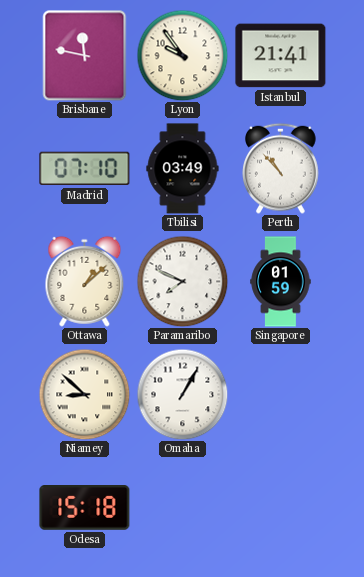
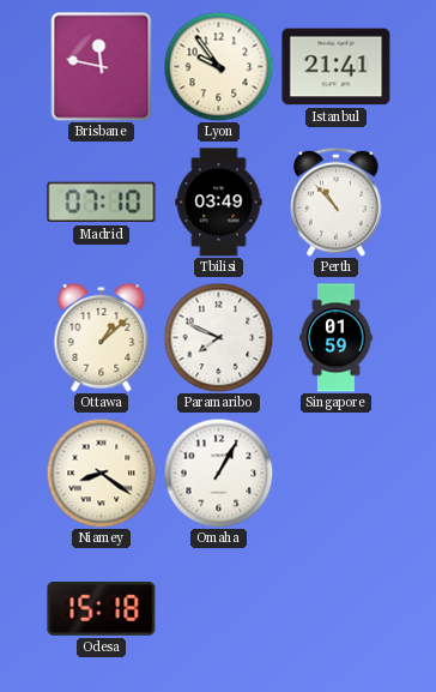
Niamey: 8:52 -> 8:21 (101, 473)
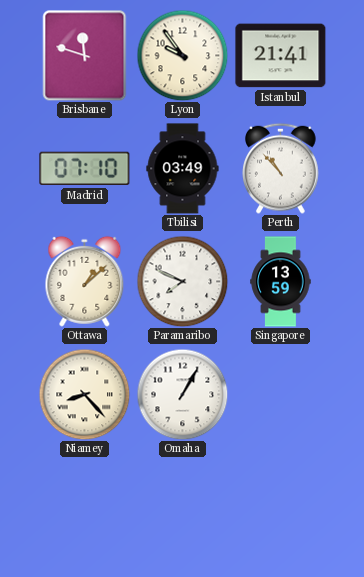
Brisbane: 11:47 -> 11:48 (85, 56)
Singapore: 01:59 -> 13:59 (281, 282)
Niamey: 8:21 -> 8:23 (84, 394)
Odesa: 15:18 -> none (102, 609)
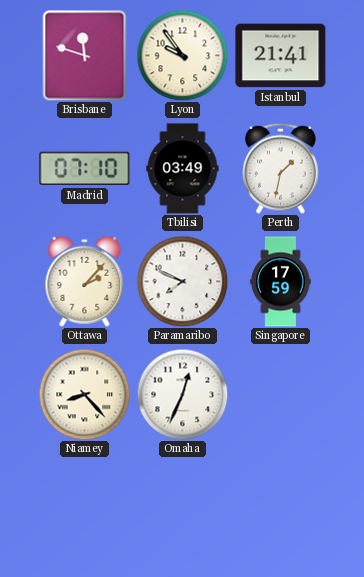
Perth: 10:53 -> 1:32 (281, 168)
Ottawa: 1:08 -> 2:07 (85, 281)
Singapore: 13:59 -> 17:59 (281, 282)
Omaha: 1:05 -> 12:34 (182, 394)
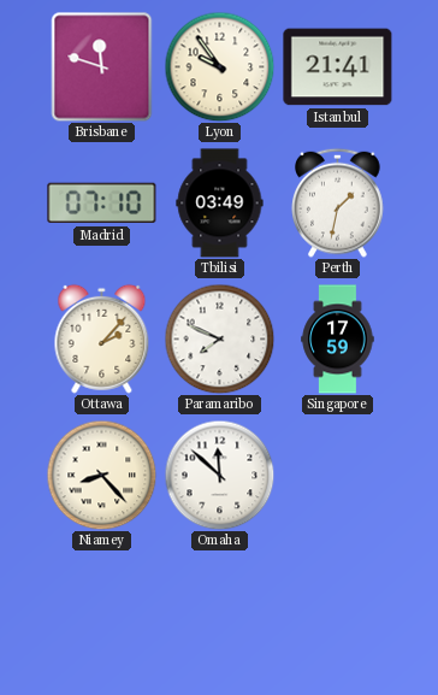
Omaha: 12:34 -> 11:52 (219, 475)
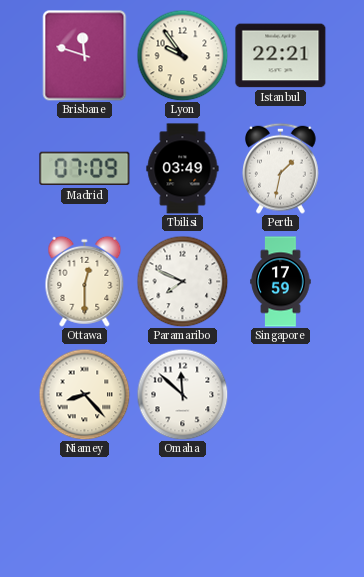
Istanbul: 21:41 -> 22:21 (281, 56)
Madrid: 07:10 -> 07:09 (85, 169)
Ottawa: 2:07 -> 12:30 (85, 281)
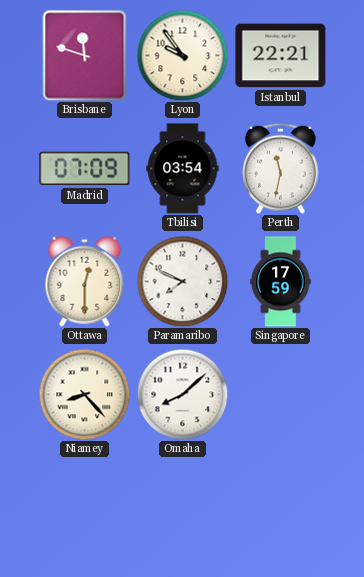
Tbilisi: 03:49 -> 03:54 (183, 169)
Perth: 1:32 -> 11:32 (281, 168)
Omaha: 11:52 -> 8:08 (182, 394)
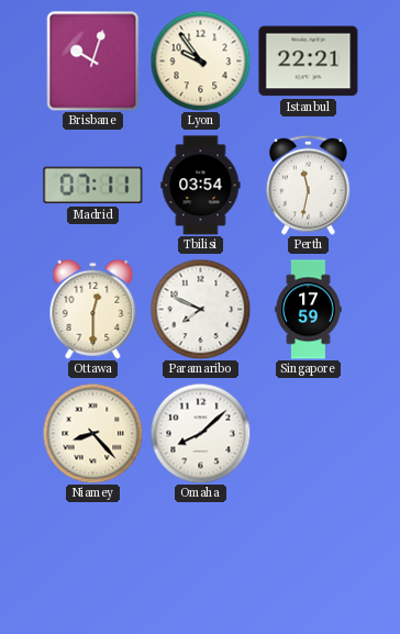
Brisbane: 11:48 -> 10:03 (93, 62)
Madrid: 07:09 -> 07:11 (93, 186)
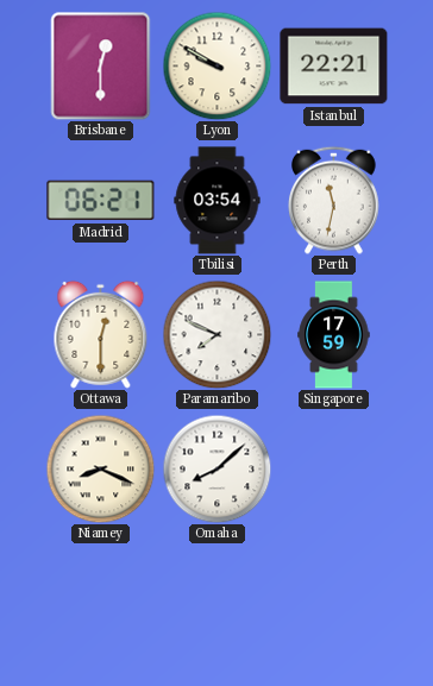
Brisbane: 10:03 -> 12:30 (101, 67)
Lyon: 9:54 -> 9:50 (216, 65)
Madrid: 07:11 -> 06:21 (101, 201)
Niamey: 8:23 -> 8:19 (100, 468)
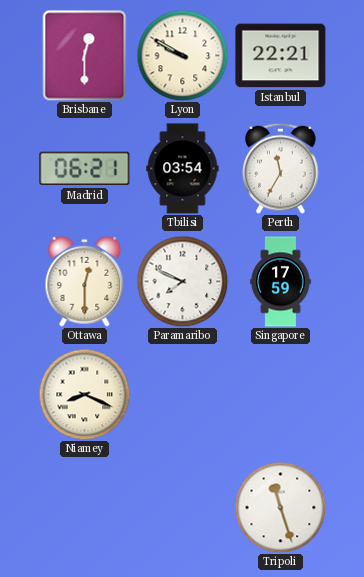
Perth: 11:32 -> 11:35 (281, 168)
Omaha: 8:08 -> none (216, 468)
Tripoli: none -> 11:27 (280, 507)
